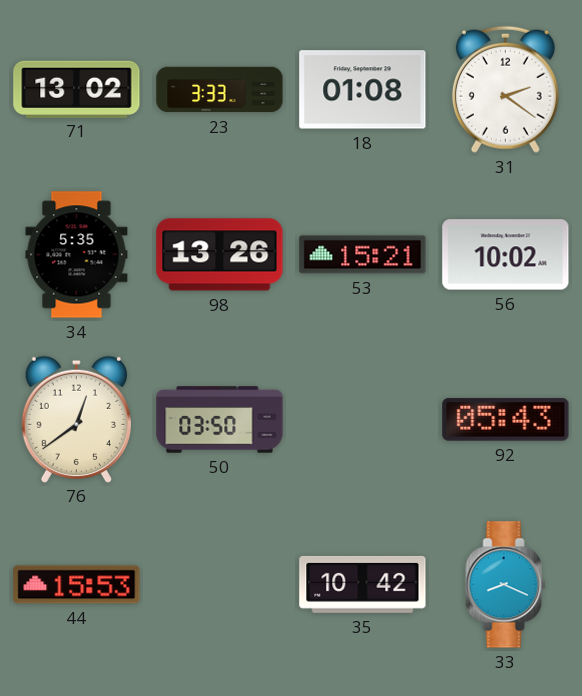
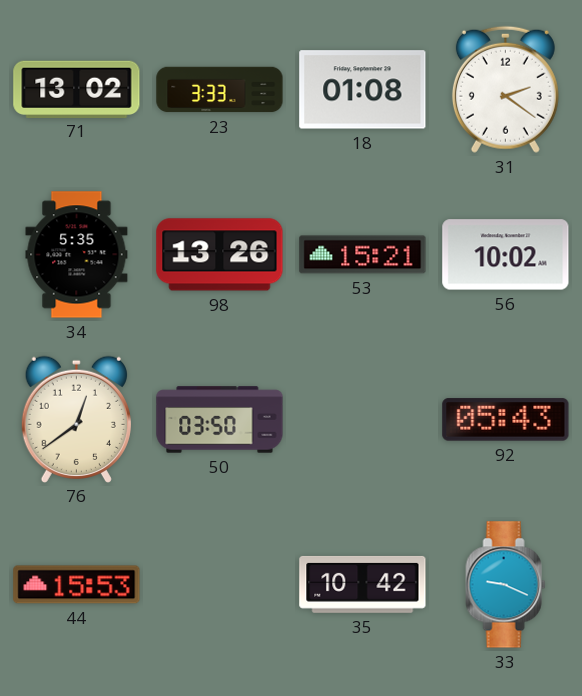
33: 8:19 -> 9:19 (506, 585)
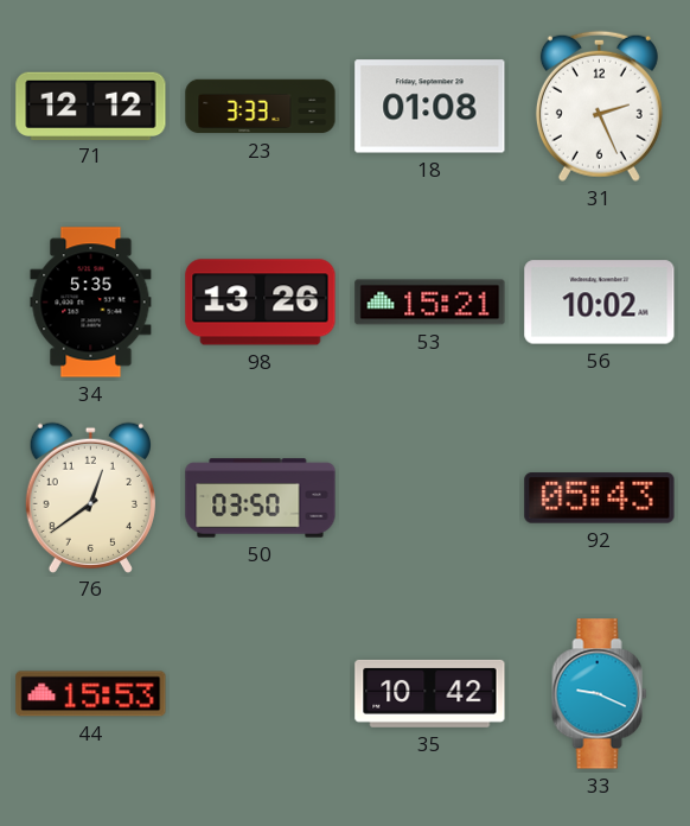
71: 13:02 -> 12:12 (91, 106)
31: 2:21 -> 2:26 (599, 106)
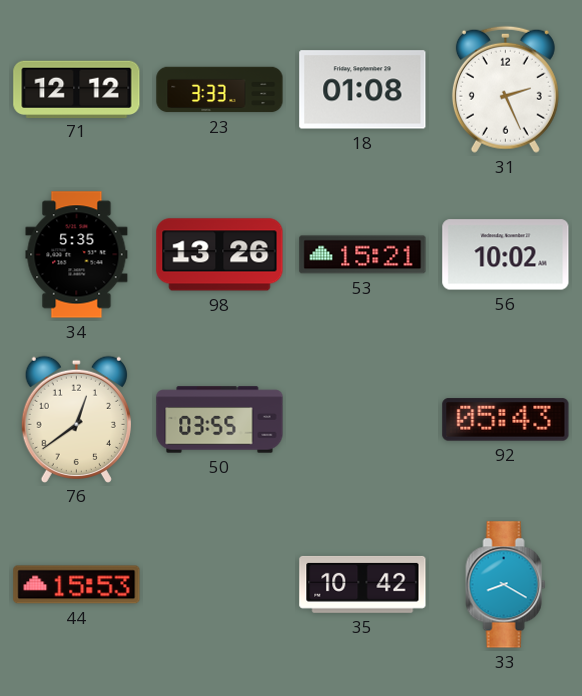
50: 03:50 -> 03:55 (220, 420)
33: 9:19 -> 8:20 (506, 585)
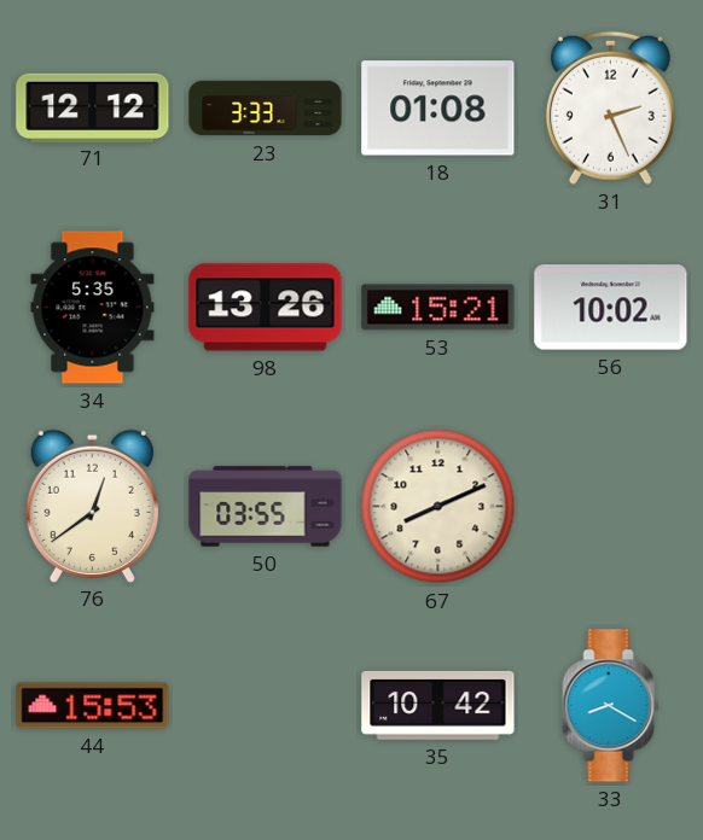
67: none -> 8:11 (438, 507)
92: 05:43 -> none (506, 420)
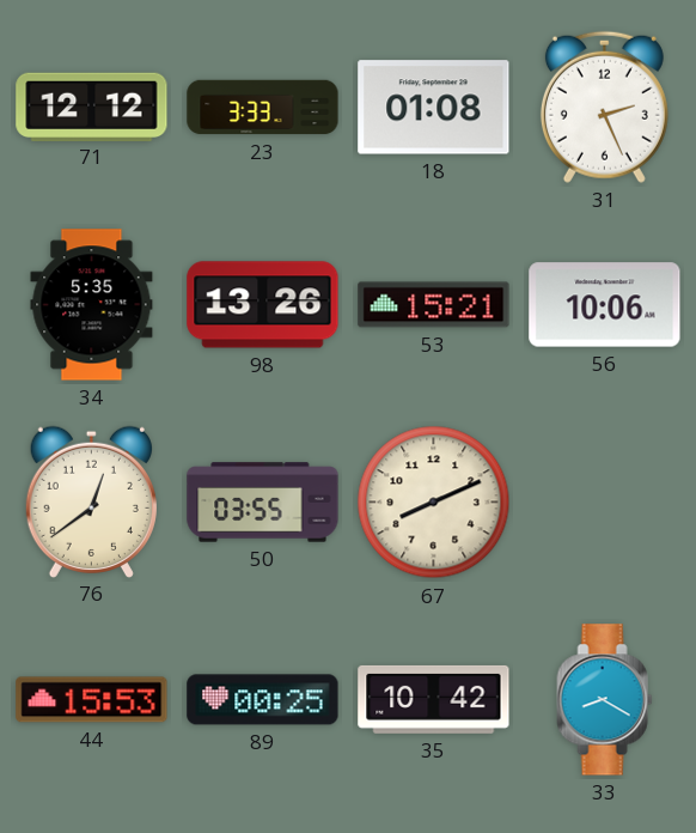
56: 10:02 -> 10:06 (605, 305)
89: none -> 00:25 (263, 700)
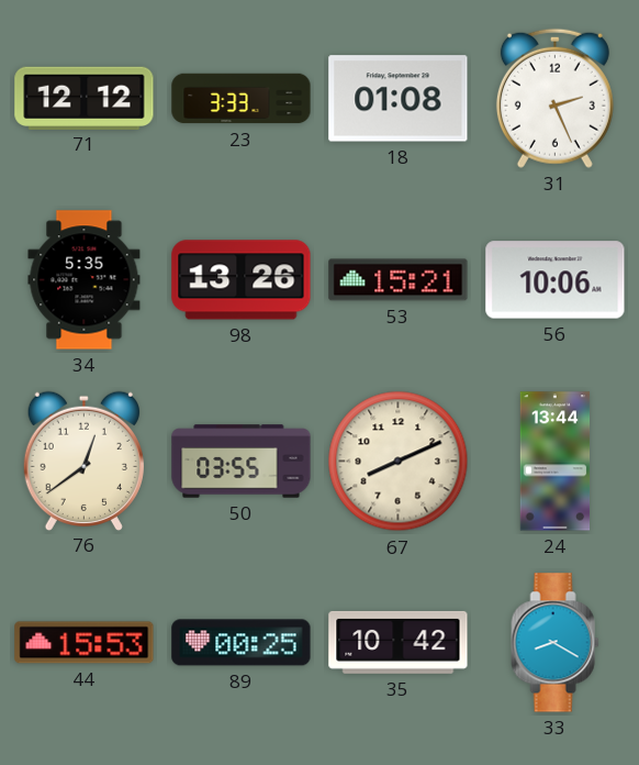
24: none -> 13:44 (556, 462)
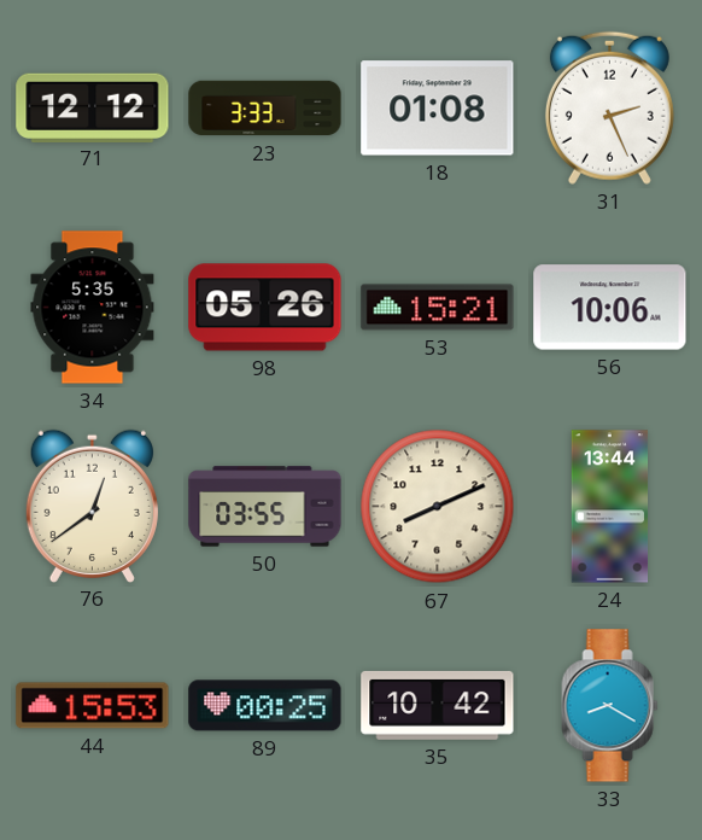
98: 13:26 -> 05:26 (265, 308)
